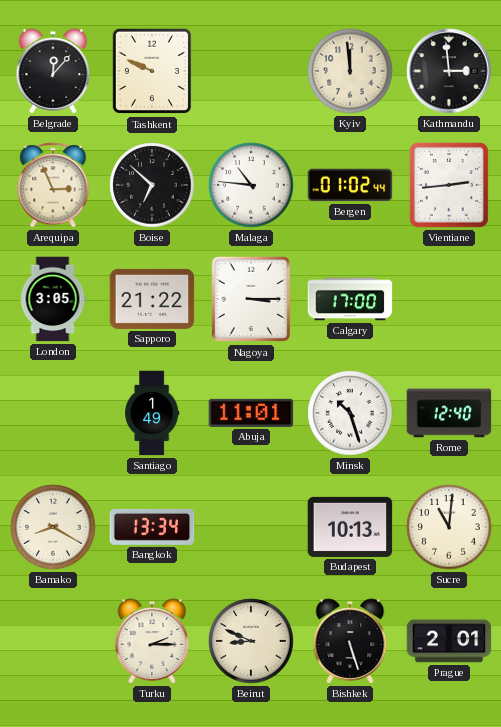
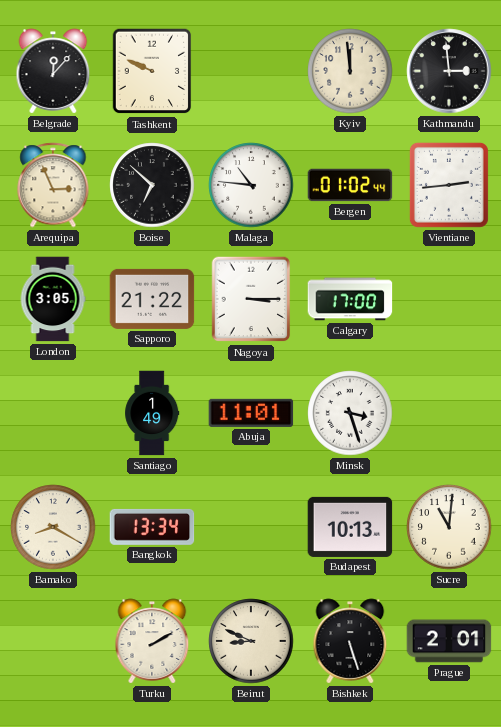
Minsk: 10:27 -> 3:27 (350, 413)
Rome: 12:40 -> none (449, 413)
Turku: 2:15 -> 2:10 (152, 641)
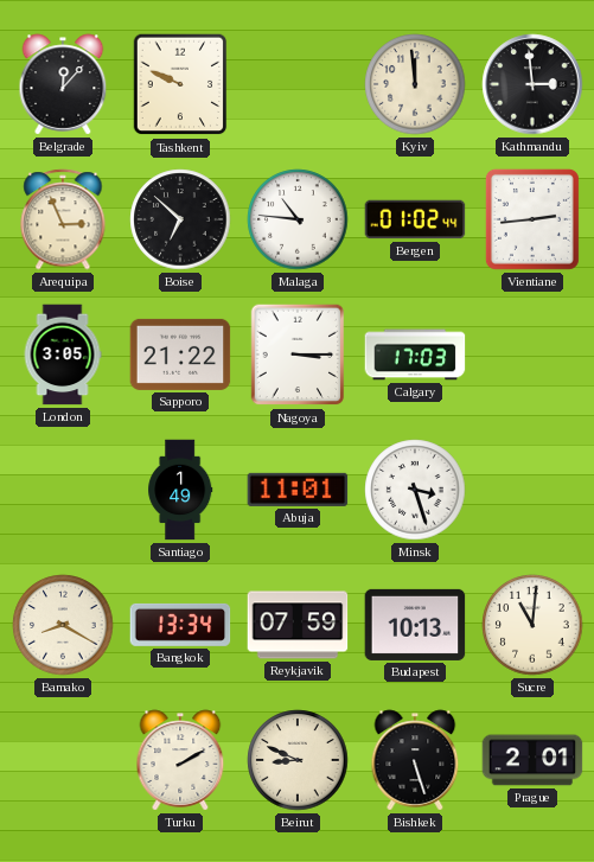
Calgary: 17:00 -> 17:03 (415, 355)
Reykjavik: none -> 07:59 (298, 625)
